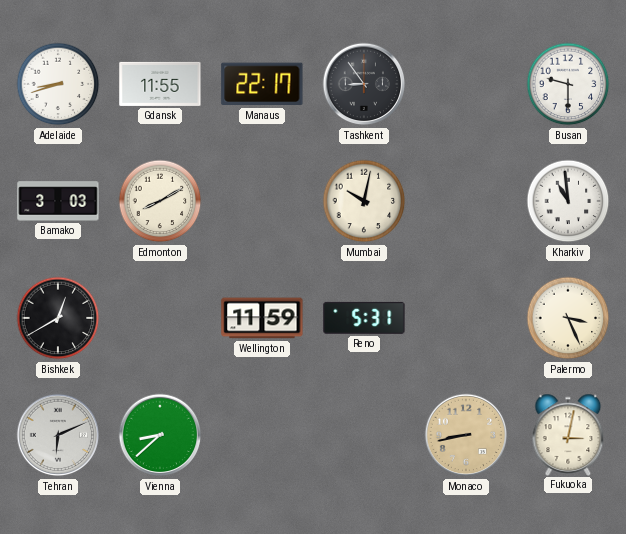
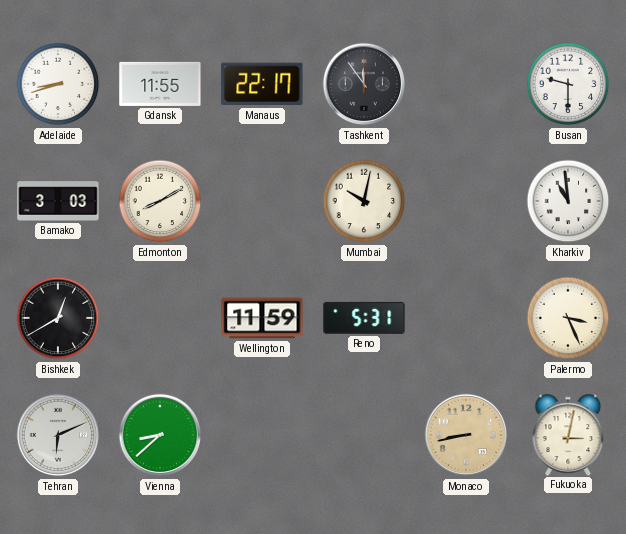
Tashkent: 8:54 -> 11:54 (364, 84)
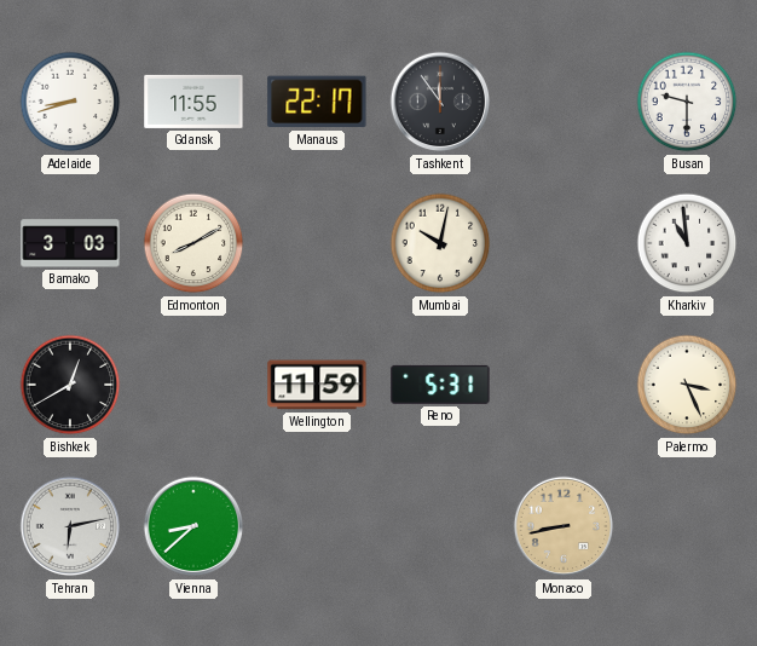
Tehran: 6:11 -> 6:13 (70, 526)
Fukuoka: 3:02 -> none (568, 434)
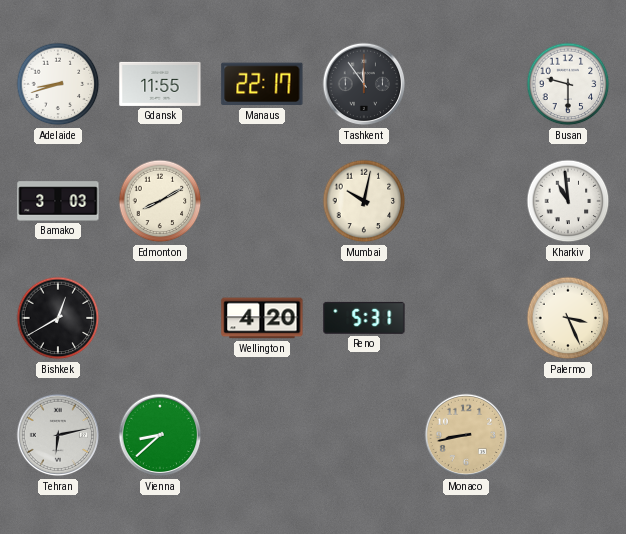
Wellington: 11:59 -> 4:20 (262, 318)
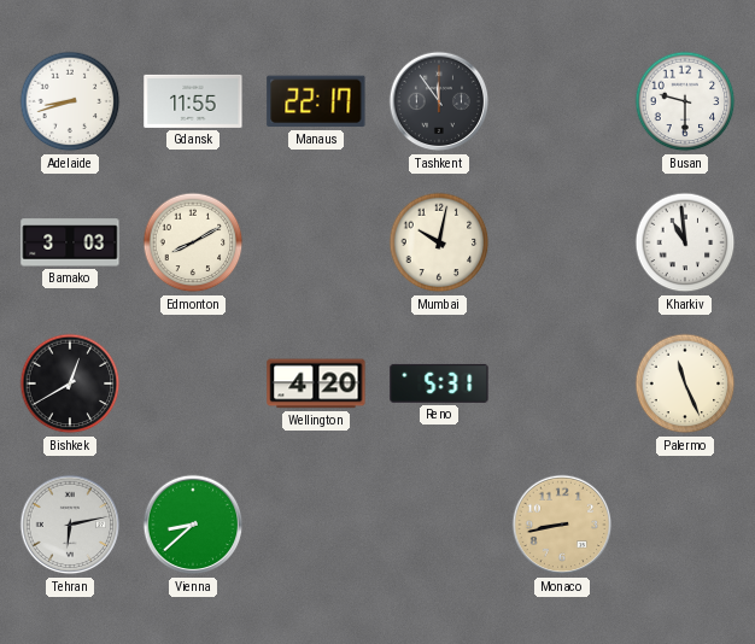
Palermo: 3:26 -> 11:26 (685, 384)
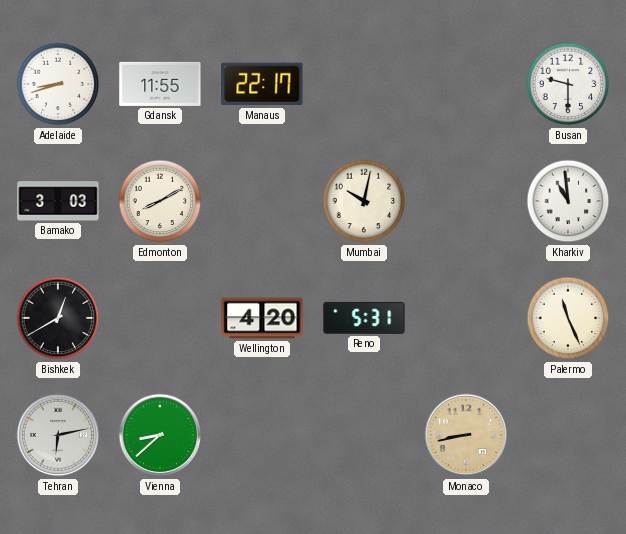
Tashkent: 11:54 -> none (439, 101)
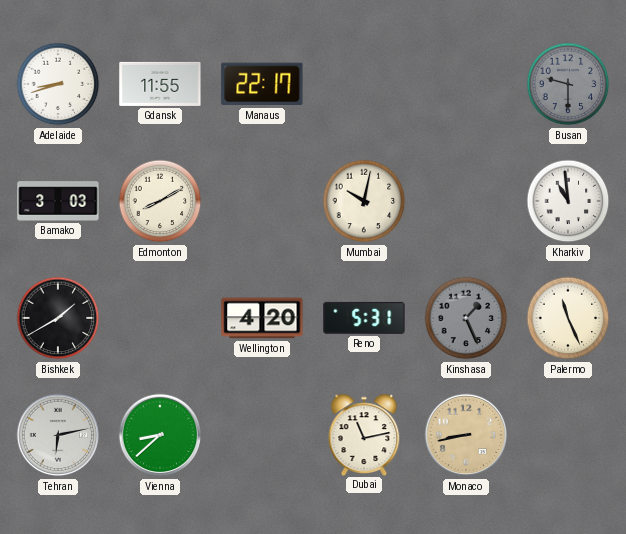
Busan dial: white -> grey (568, 84)
Bishkek: 12:40 -> 1:40 (58, 318)
Kinshasa: none -> 1:26 (466, 318)
Dubai: none -> 11:13 (364, 434)
